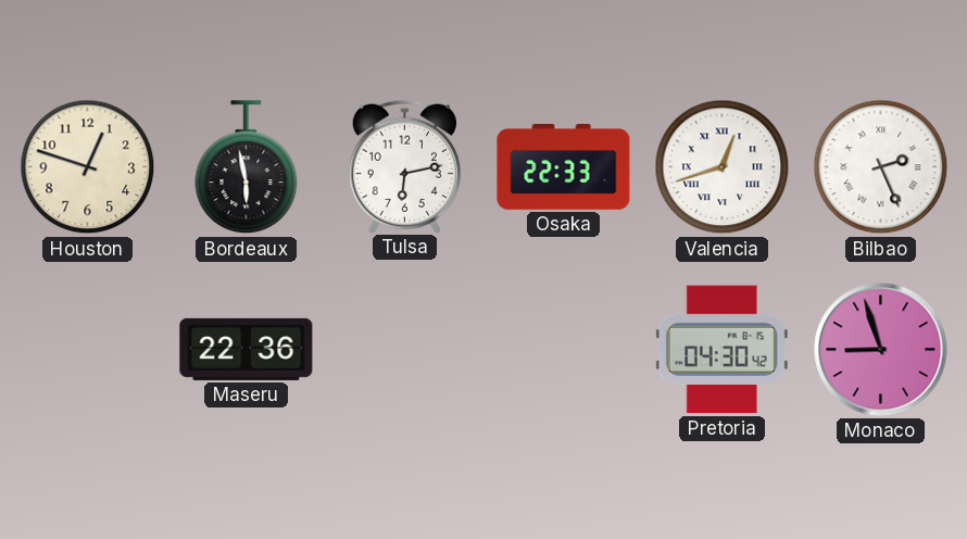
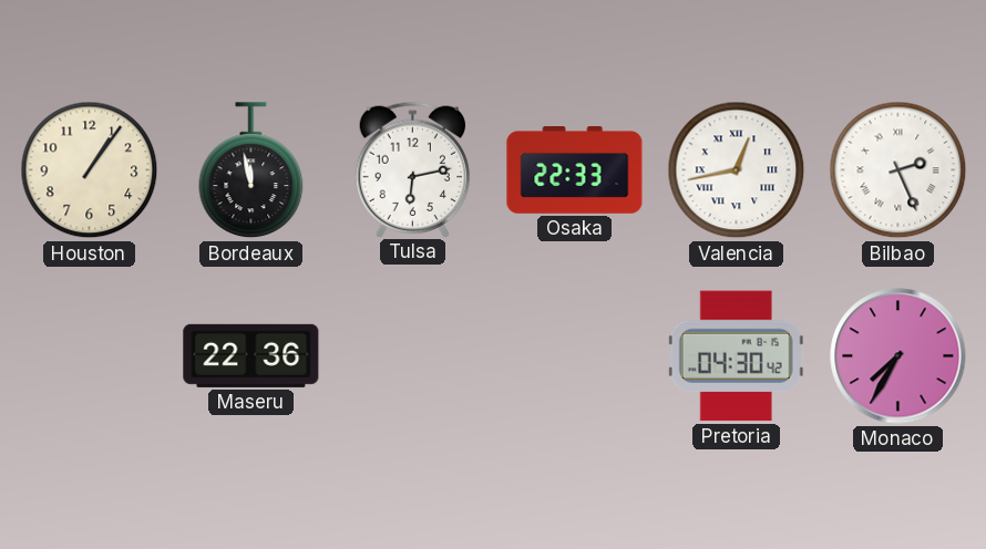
Houston: 12:48 -> 1:06 (90, 170)
Bordeaux: 5:58 -> 11:58 (251, 170)
Valencia: 12:42 -> 12:43 (737, 170)
Monaco: 8:57 -> 7:35 (898, 356)
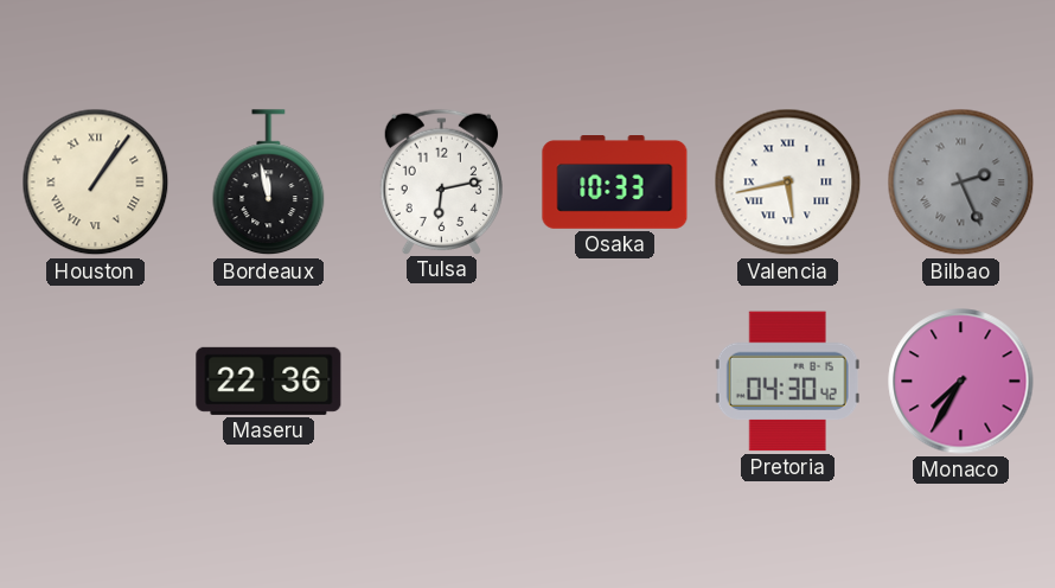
Houston numerals: Arabic -> Roman (96, 183)
Osaka: 22:33 -> 10:33 (615, 183)
Valencia: 12:43 -> 5:43 (788, 183)
Bilbao dial: white -> grey (961, 183)
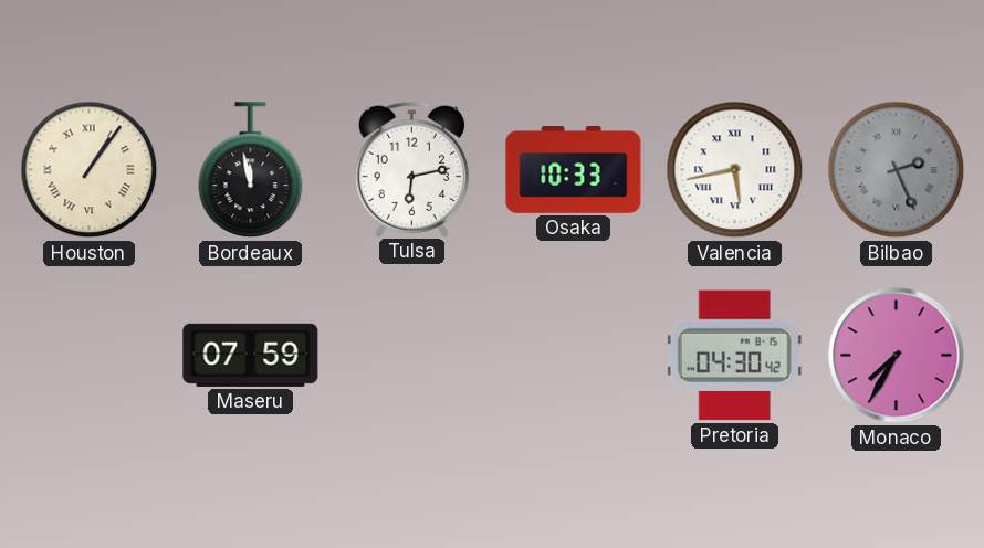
Maseru: 22:36 -> 07:59 (251, 355)
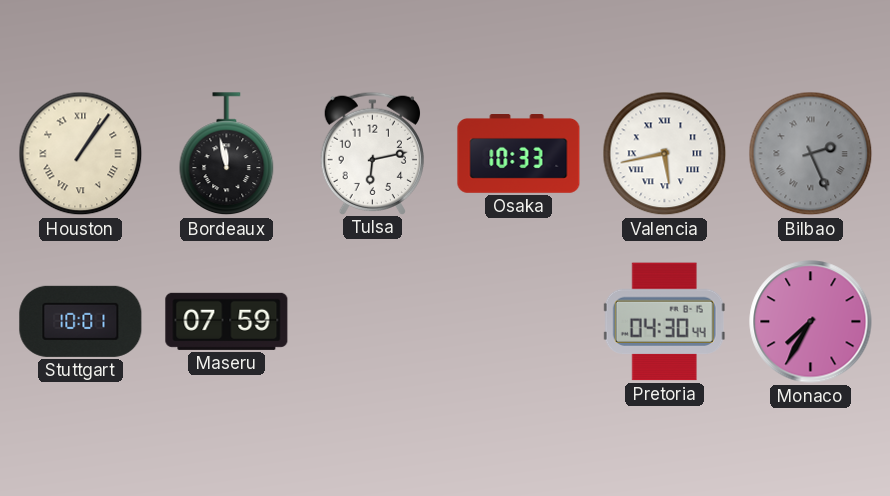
Stuttgart: none -> 10:01 (81, 321)
Pretoria: 04:30:42 -> 04:30:44 (664, 322)
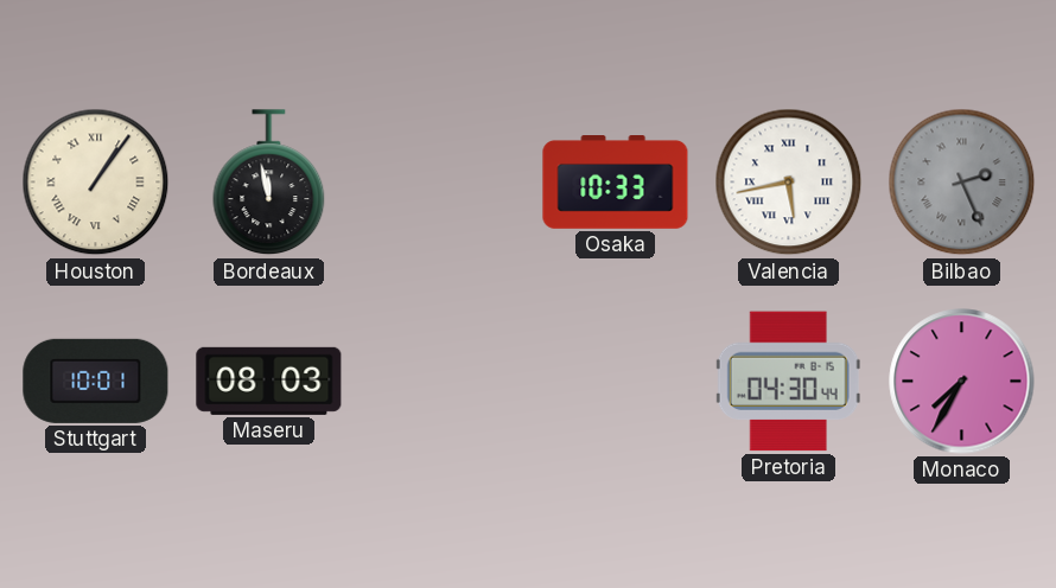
Tulsa: 6:13 -> none (372, 153)
Maseru: 07:59 -> 08:03 (269, 381)
